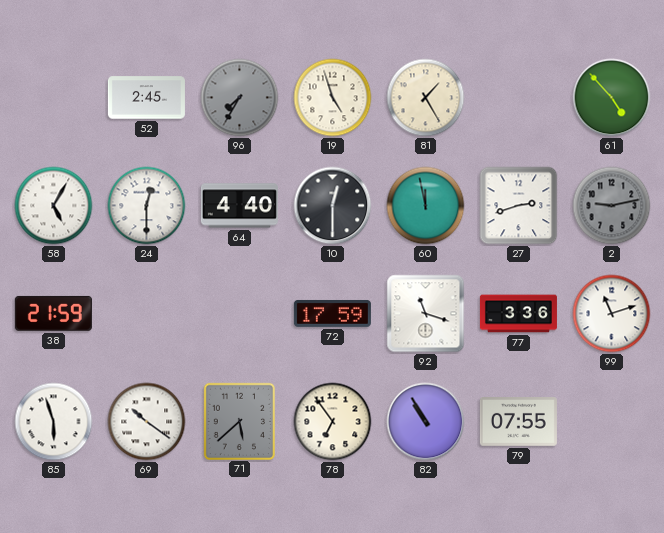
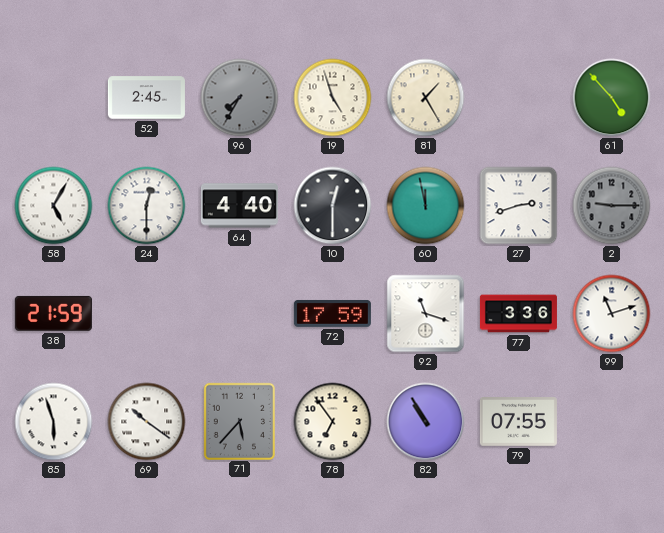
2: 9:13 -> 9:15 (612, 206)
71: 5:38 -> 5:37 (239, 421)
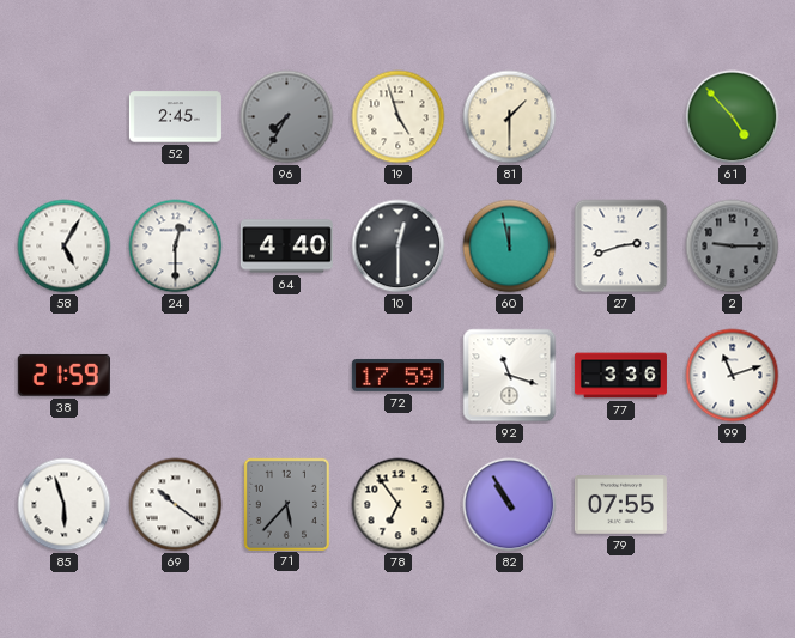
81: 1:25 -> 1:30 (510, 117)
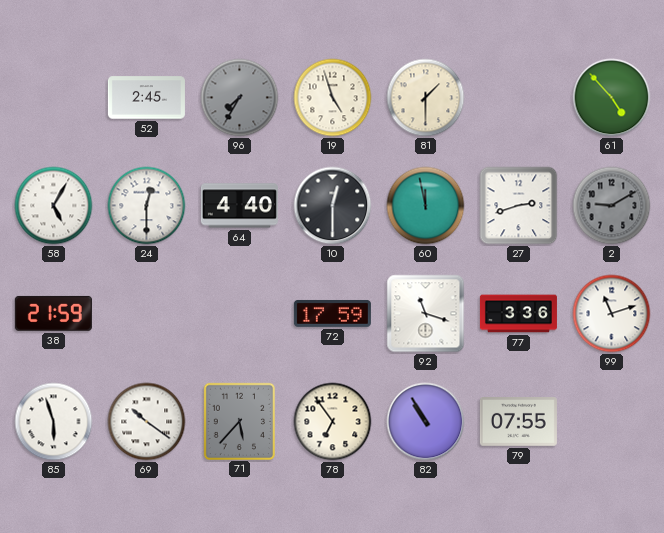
2: 9:15 -> 9:10 (612, 206)
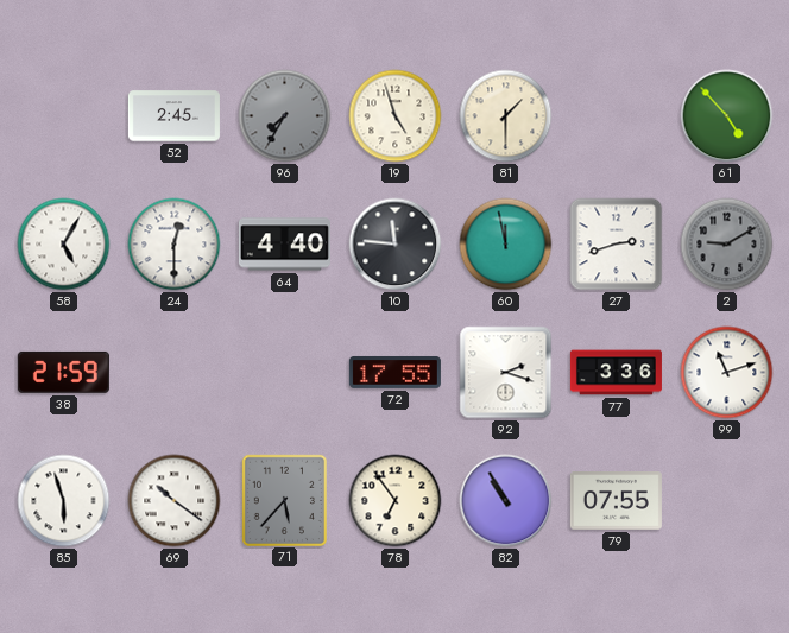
10: 12:30 -> 11:46 (396, 245)
72: 17:59 -> 17:55 (394, 372)
92: 11:18 -> 2:18 (506, 373)
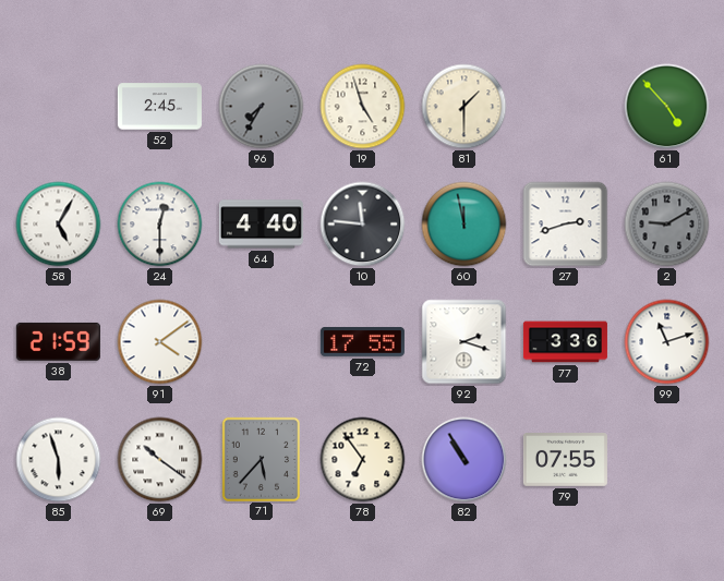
91: none -> 4:09 (160, 342)
